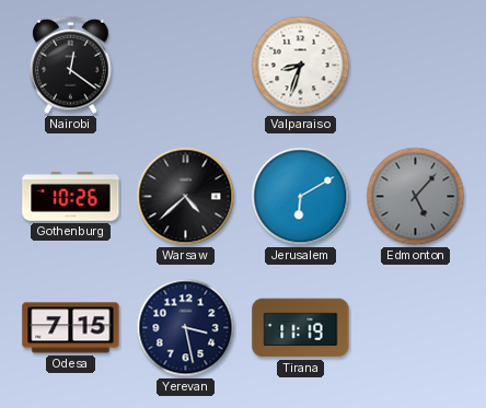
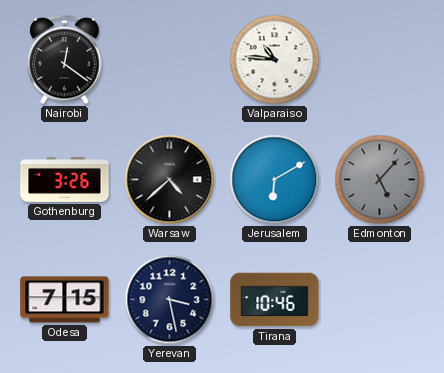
Valparaiso: 8:33 -> 10:46 (275, 60)
Gothenburg: 10:26 -> 3:26 (65, 180)
Tirana: 11:19 -> 10:46 (275, 300)
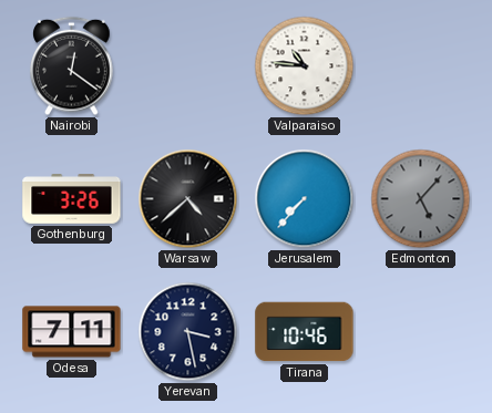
Jerusalem: 6:10 -> 7:37 (305, 199)
Odesa: 7:15 -> 7:11 (72, 332)
